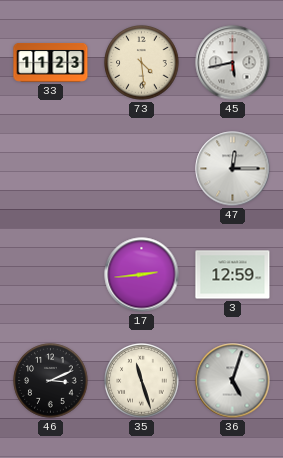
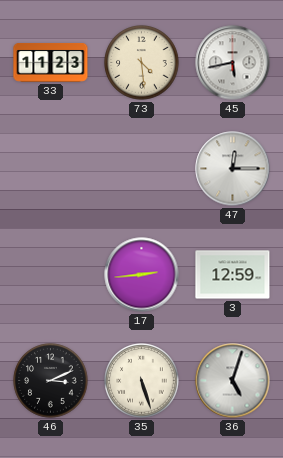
35: 11:27 -> 5:27 (142, 381)
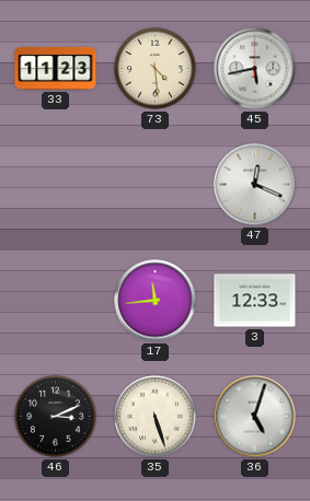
47: 12:15 -> 12:19 (255, 185)
17: 2:44 -> 11:44 (156, 301)
3: 12:59 -> 12:33 (255, 301)
